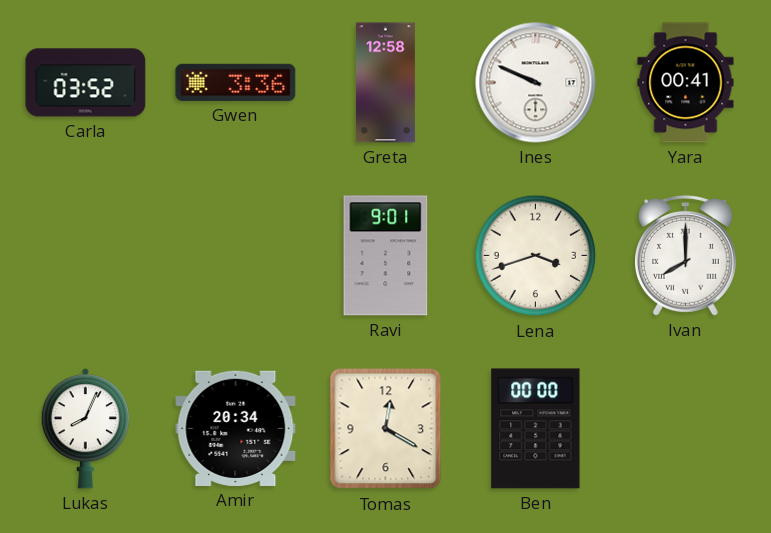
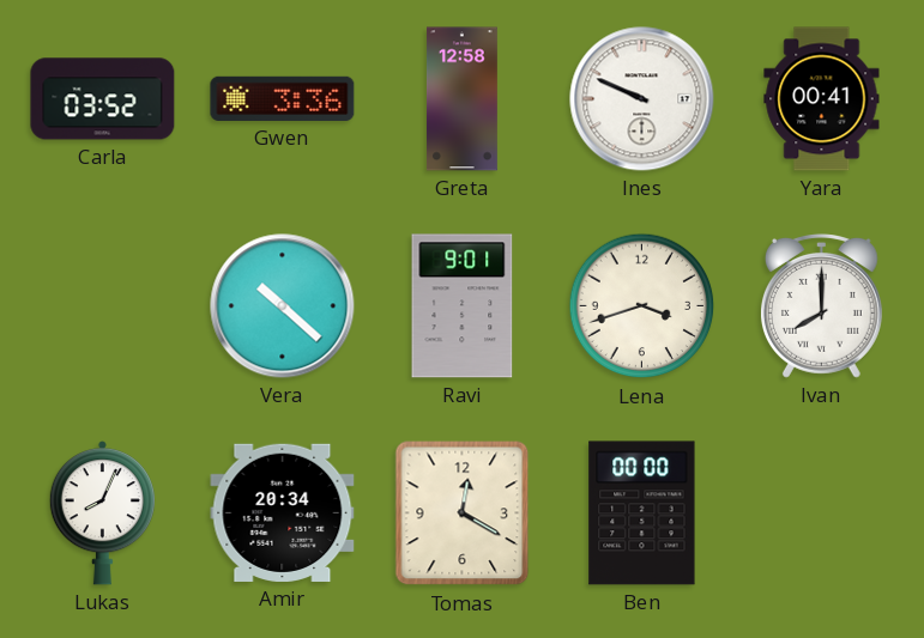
Vera: none -> 10:22 (283, 306)
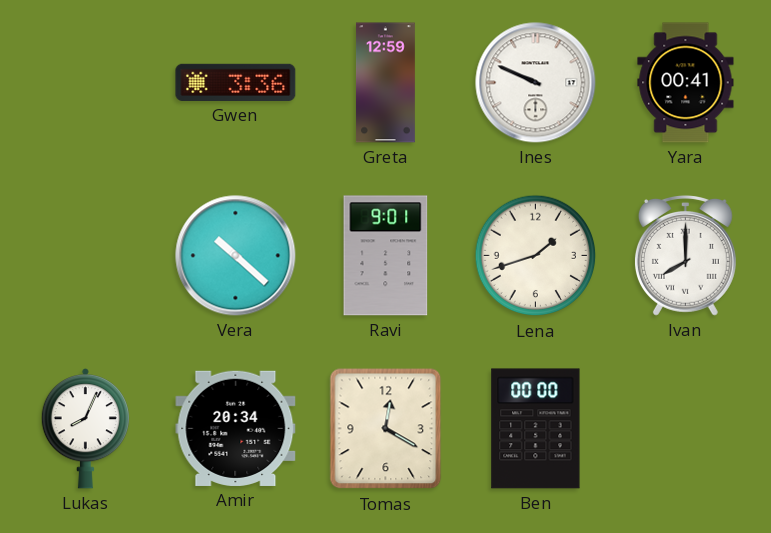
Carla: 03:52 -> none (103, 99)
Greta: 12:58 -> 12:59 (385, 83)
Lena: 3:42 -> 1:42 (536, 256)
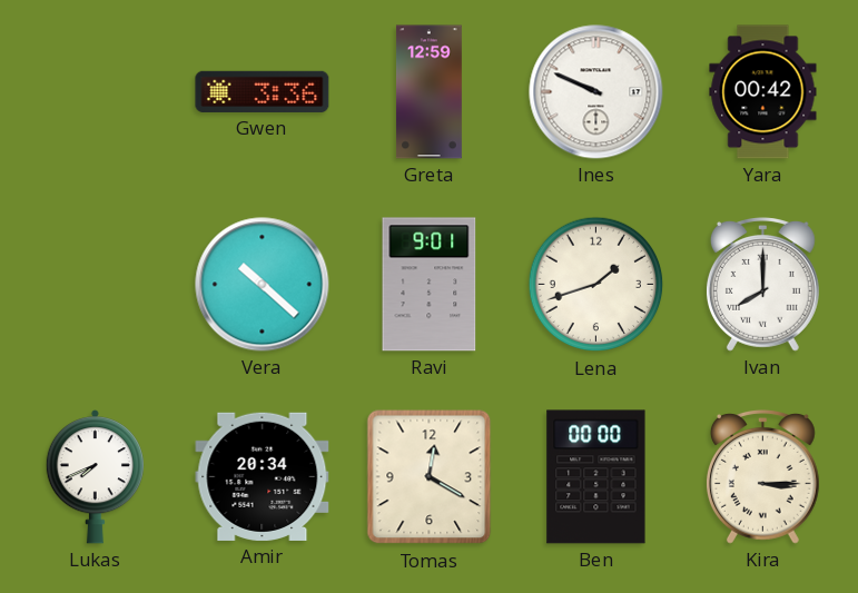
Yara: 00:41 -> 00:42 (763, 92)
Lukas: 8:04 -> 7:41 (95, 477)
Kira: none -> 3:15 (762, 477)
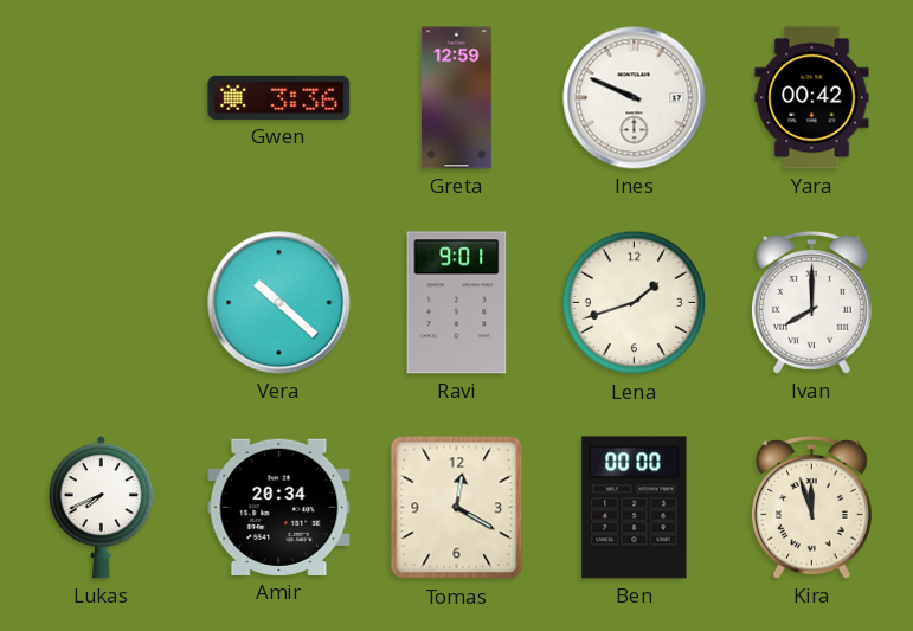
Kira: 3:15 -> 11:57 (811, 508)
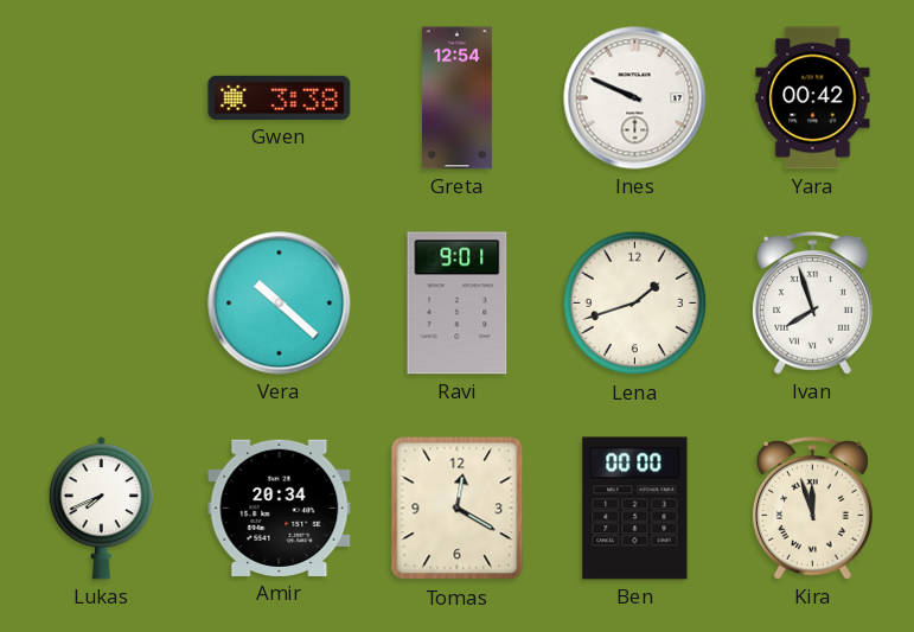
Gwen: 3:36 -> 3:38 (280, 97)
Greta: 12:59 -> 12:54 (456, 98)
Ivan: 8:00 -> 7:57 (812, 304)
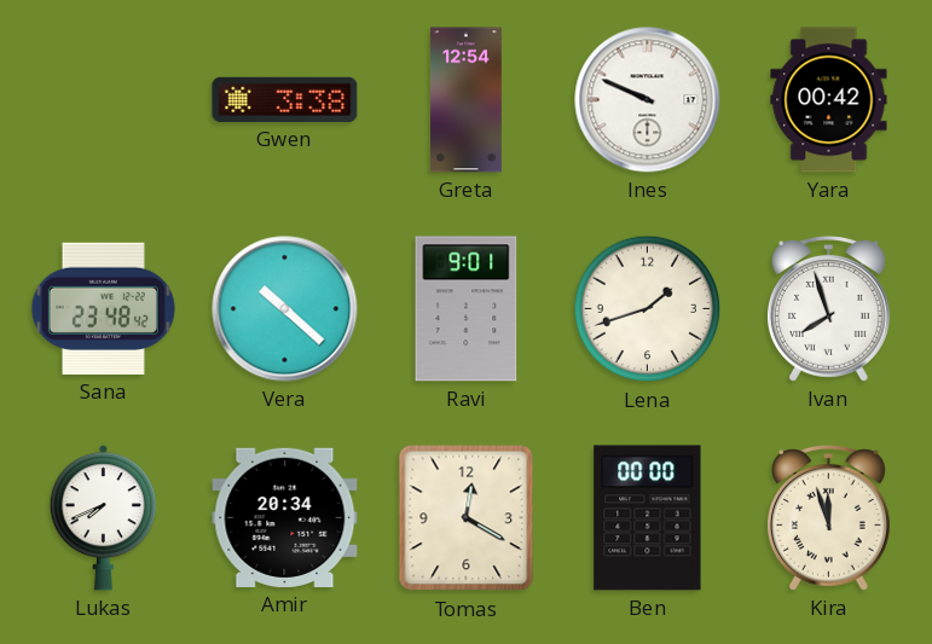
Sana: none -> 23:48 (103, 308)
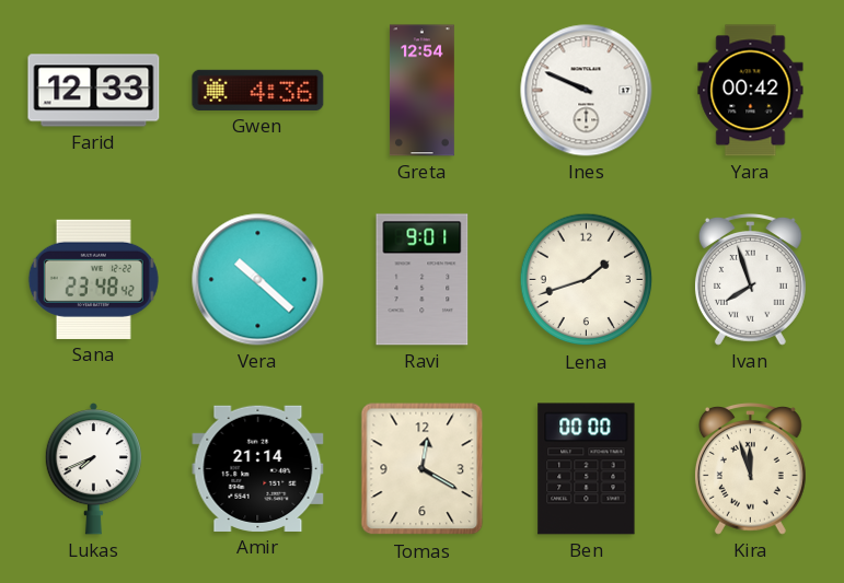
Farid: none -> 12:33 (94, 91)
Gwen: 3:38 -> 4:36 (258, 90)
Amir: 20:34 -> 21:14 (258, 468)
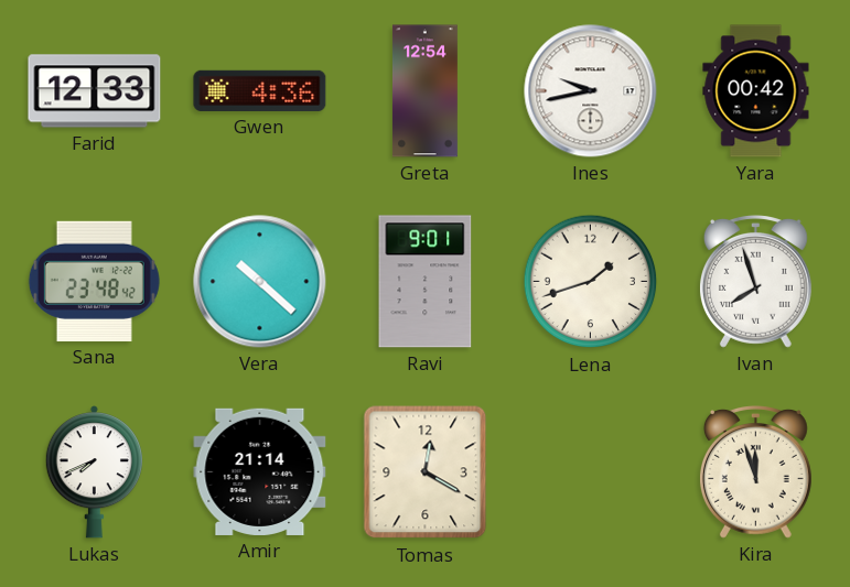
Ines: 9:49 -> 9:43 (591, 91)
Ben: 00:00 -> none (587, 469)
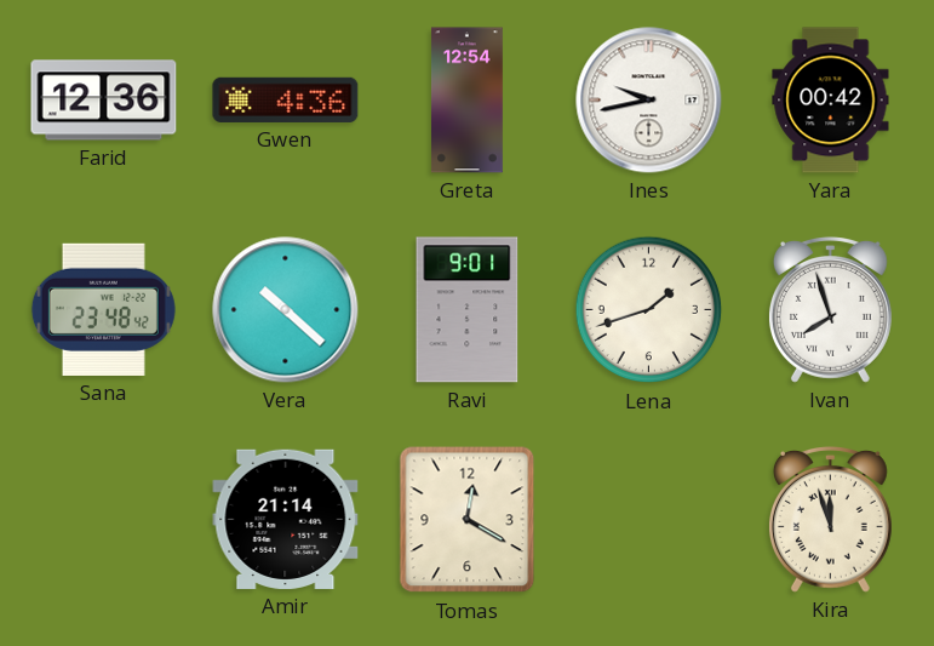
Farid: 12:33 -> 12:36 (104, 101)
Lukas: 7:41 -> none (94, 472)
